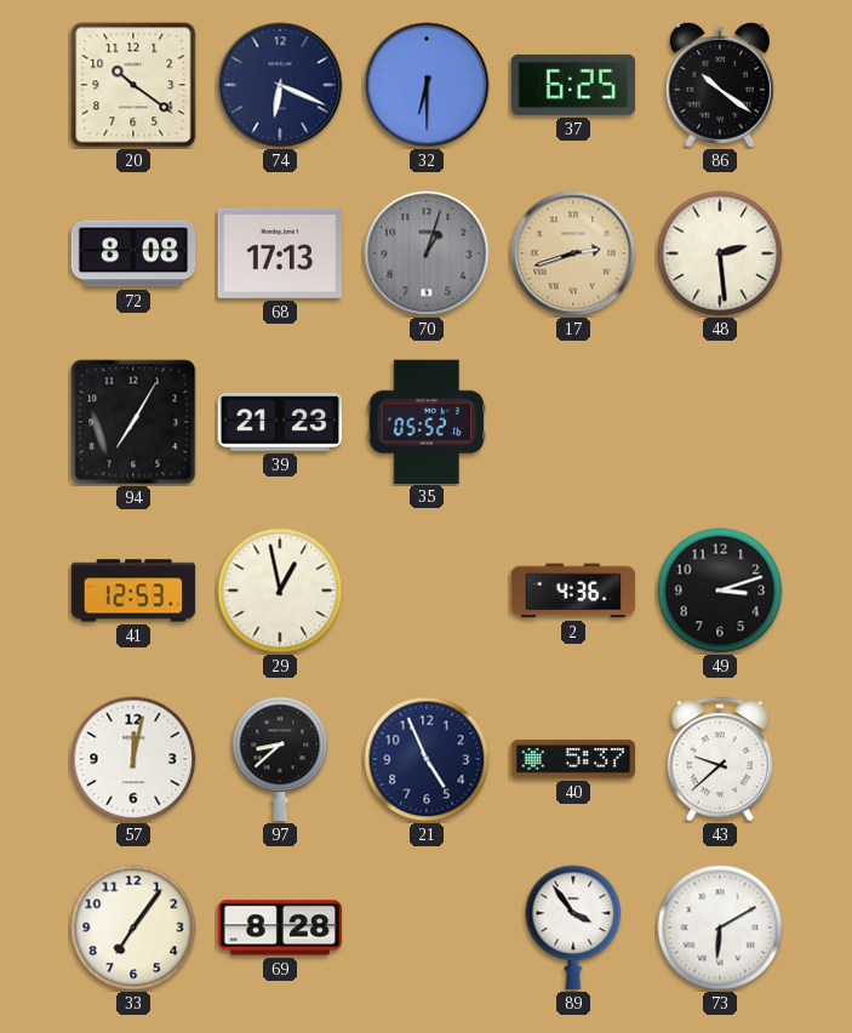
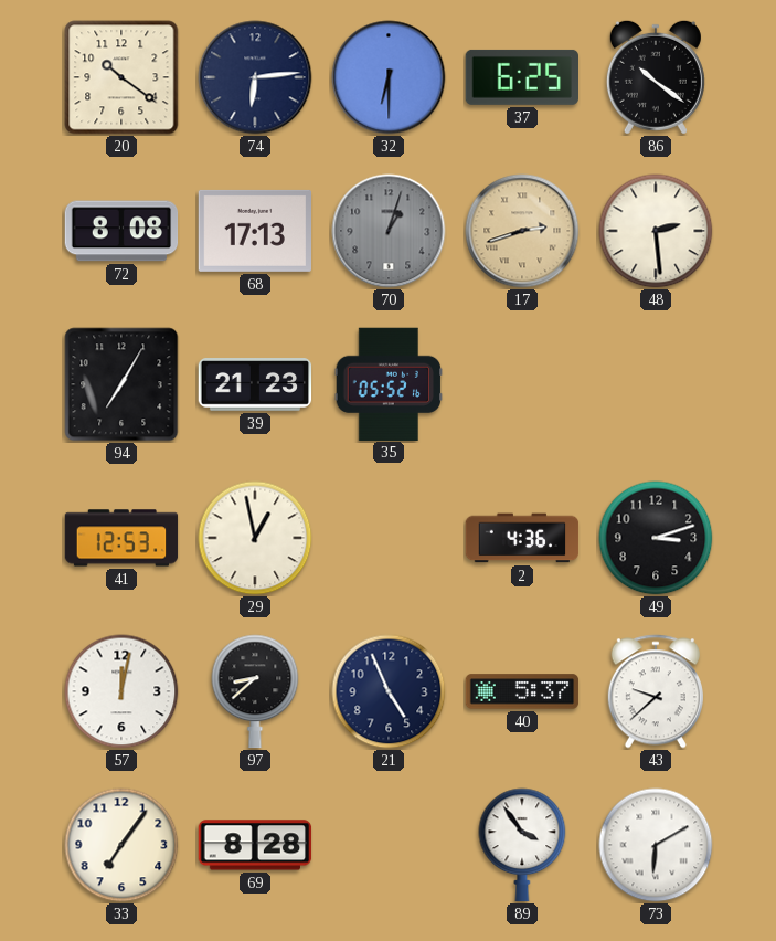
74: 6:19 -> 6:14 (255, 77)
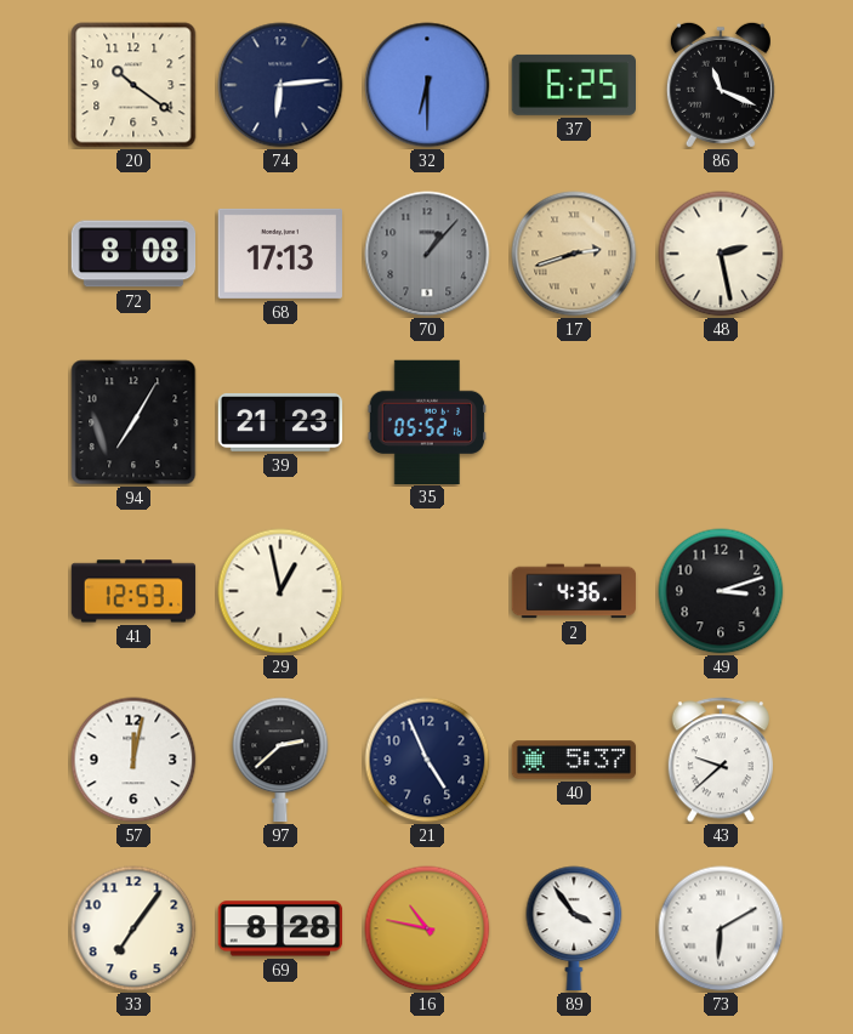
86: 10:21 -> 11:19 (721, 85)
70: 1:03 -> 1:07 (427, 254)
48: 2:29 -> 2:28 (721, 254)
97: 8:38 -> 2:38 (280, 760)
16: none -> 10:47 (427, 928)
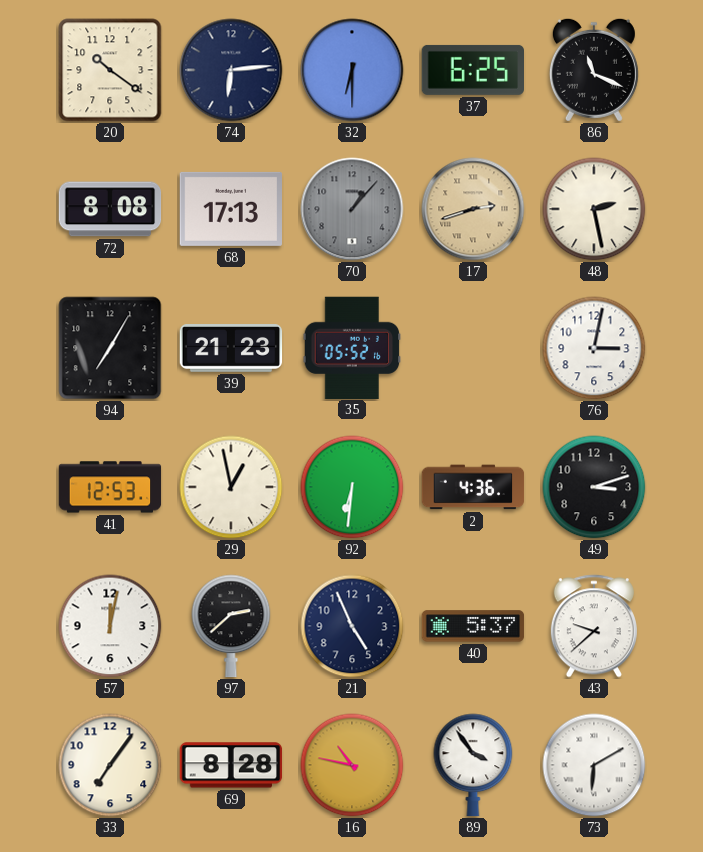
76: none -> 3:02 (594, 348)
92: none -> 6:31 (352, 487)
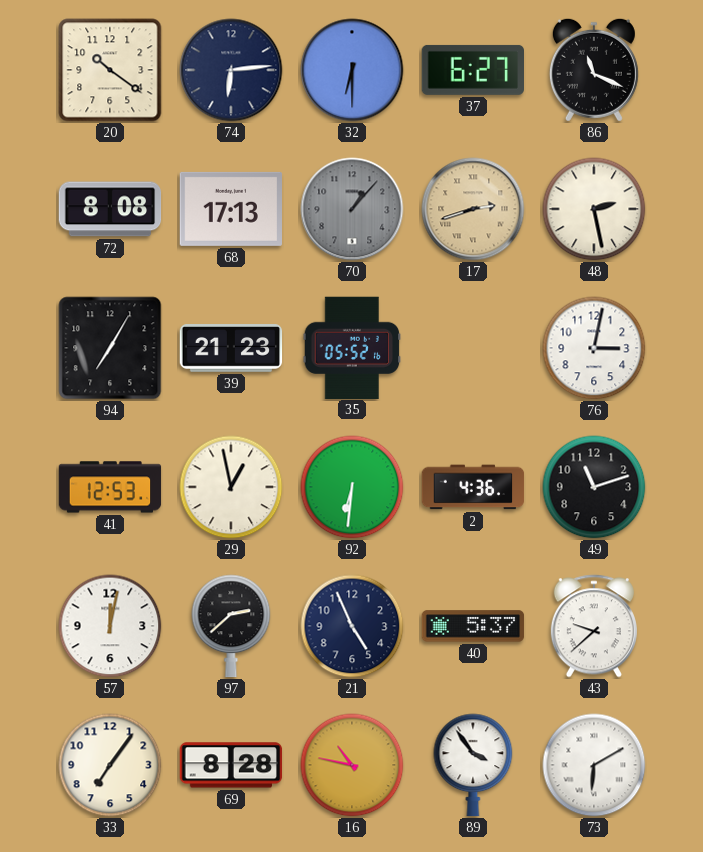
37: 6:25 -> 6:27 (473, 70)
49: 3:12 -> 11:12 (594, 487)
